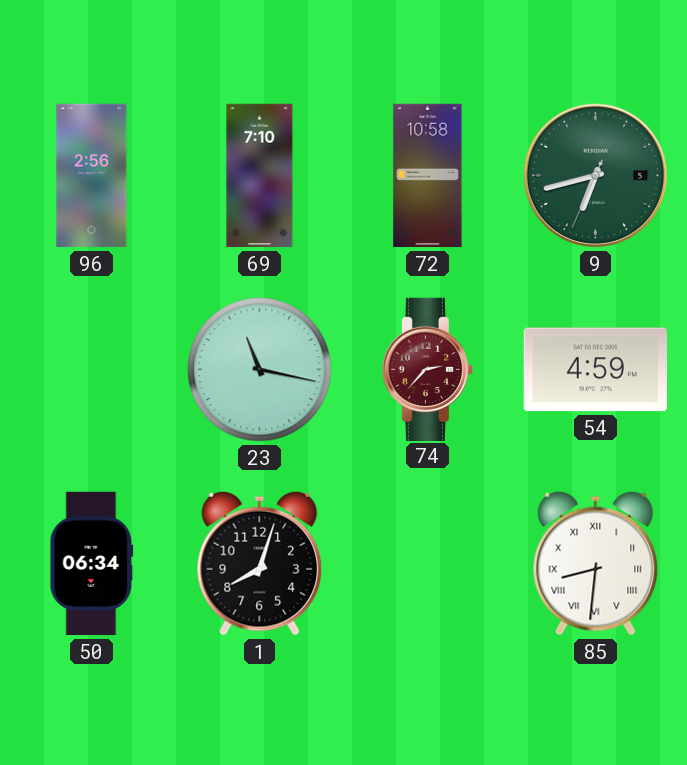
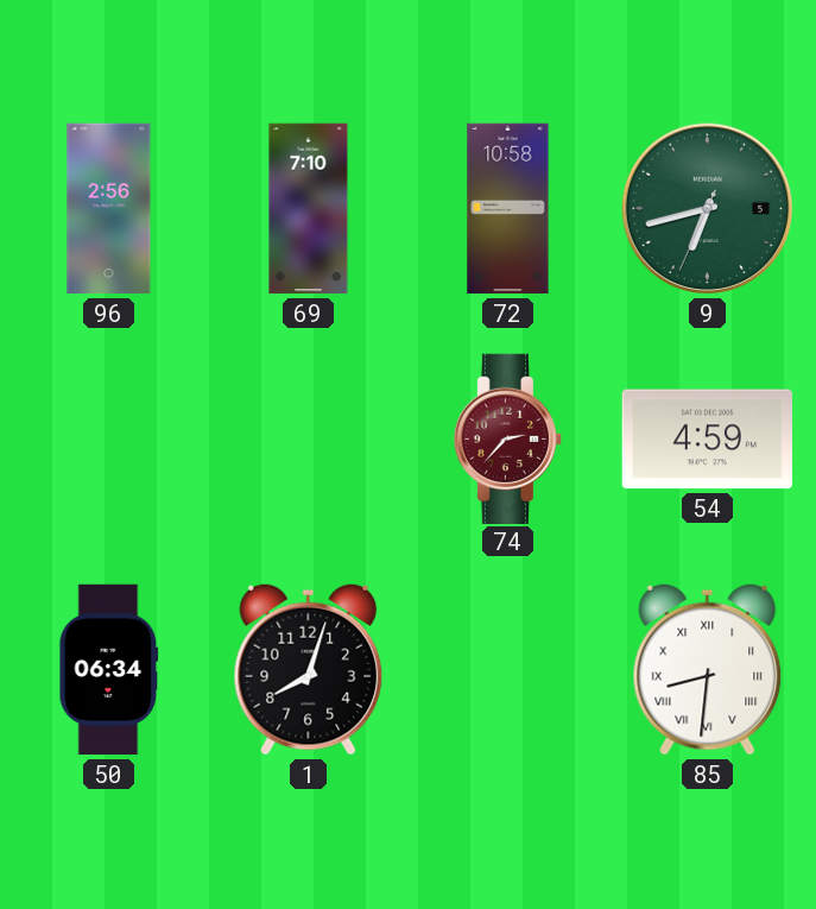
23: 11:17 -> none (260, 370)
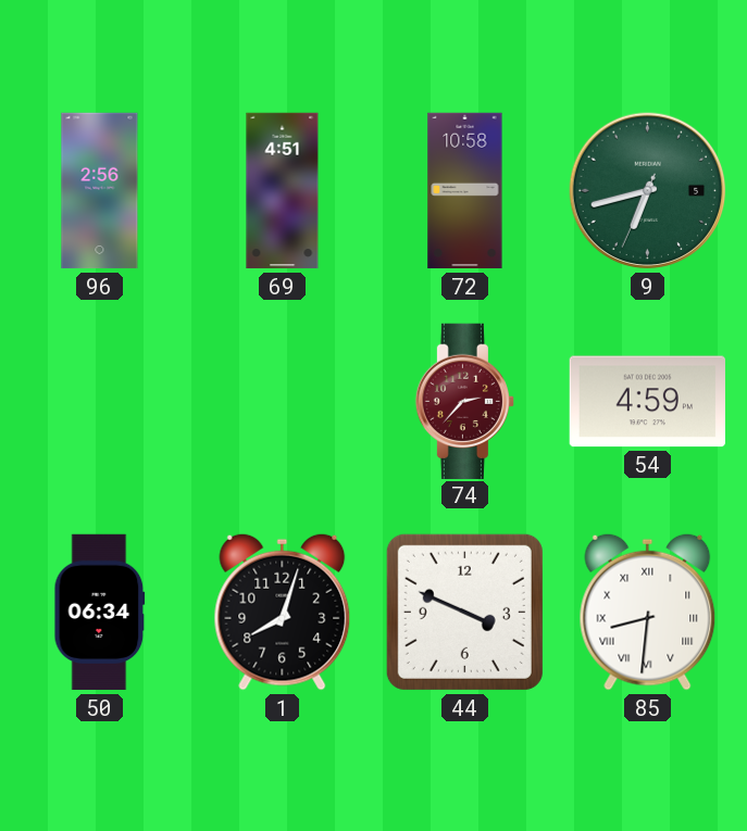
69: 7:10 -> 4:51 (283, 191)
44: none -> 3:49 (464, 612)
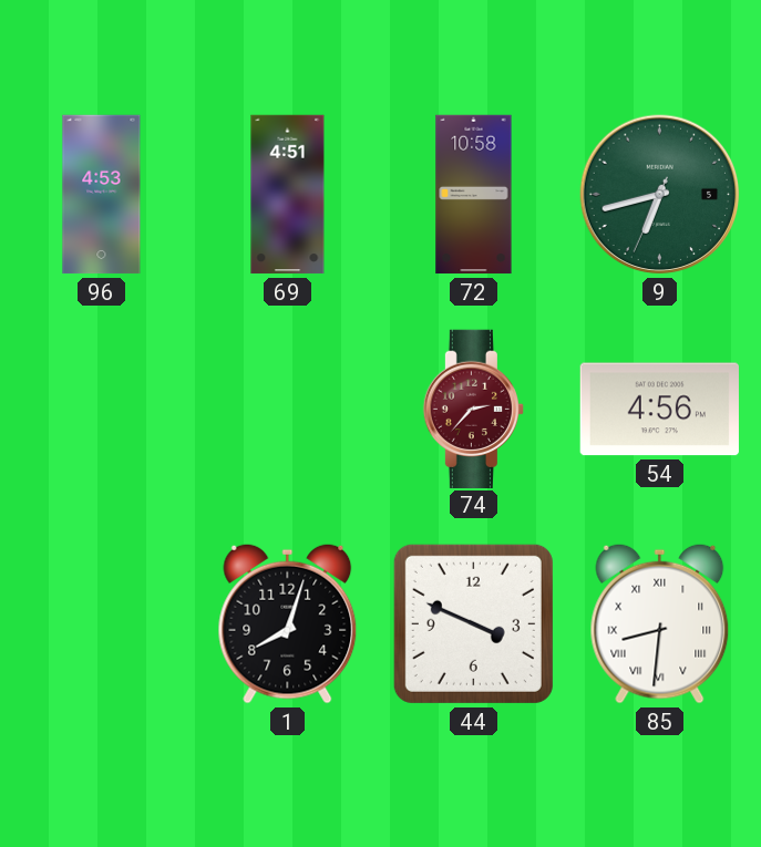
96: 2:56 -> 4:53 (102, 195)
54: 4:59 -> 4:56 (659, 410)
50: 06:34 -> none (100, 613)
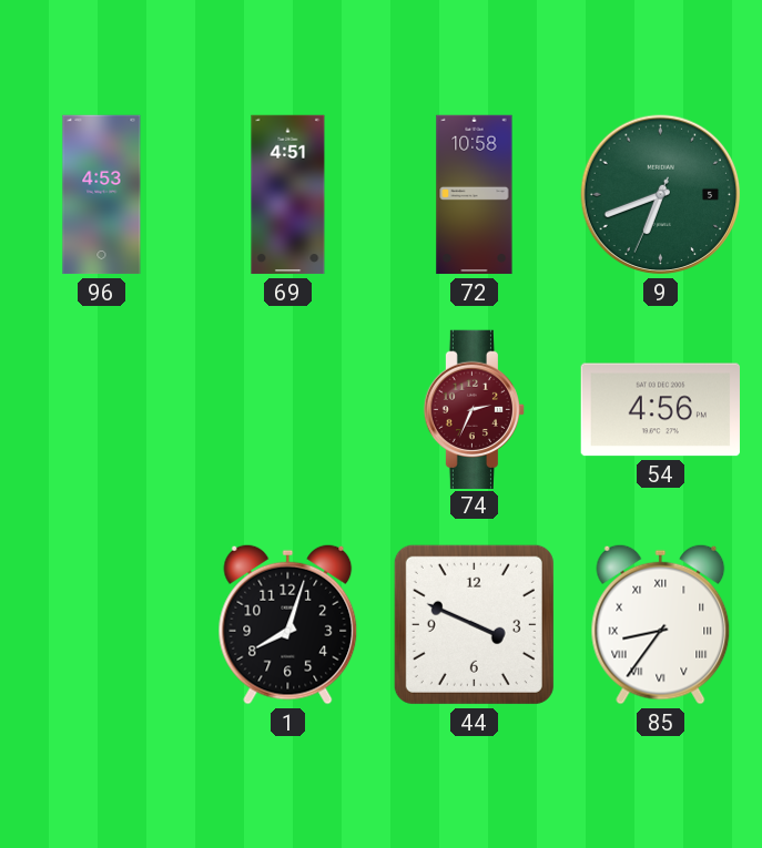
9: 6:42 -> 6:41 (661, 195)
74: 2:37 -> 2:34 (474, 409)
85: 8:31 -> 8:36 (661, 624)
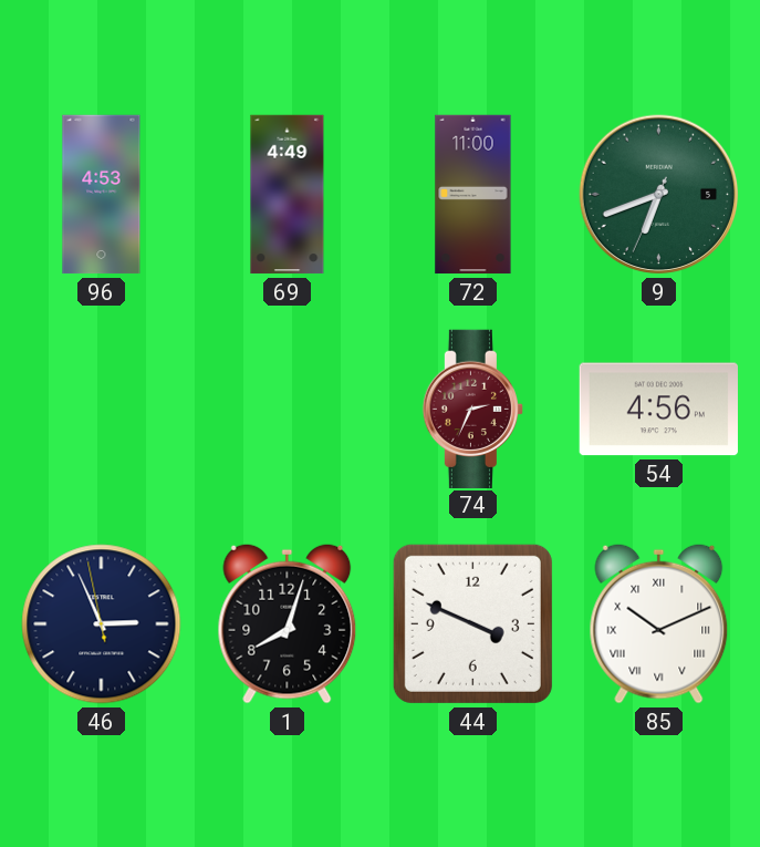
69: 4:51 -> 4:49 (288, 195)
72: 10:58 -> 11:00 (473, 195)
46: none -> 2:55 (102, 624)
85: 8:36 -> 10:11 (659, 623)
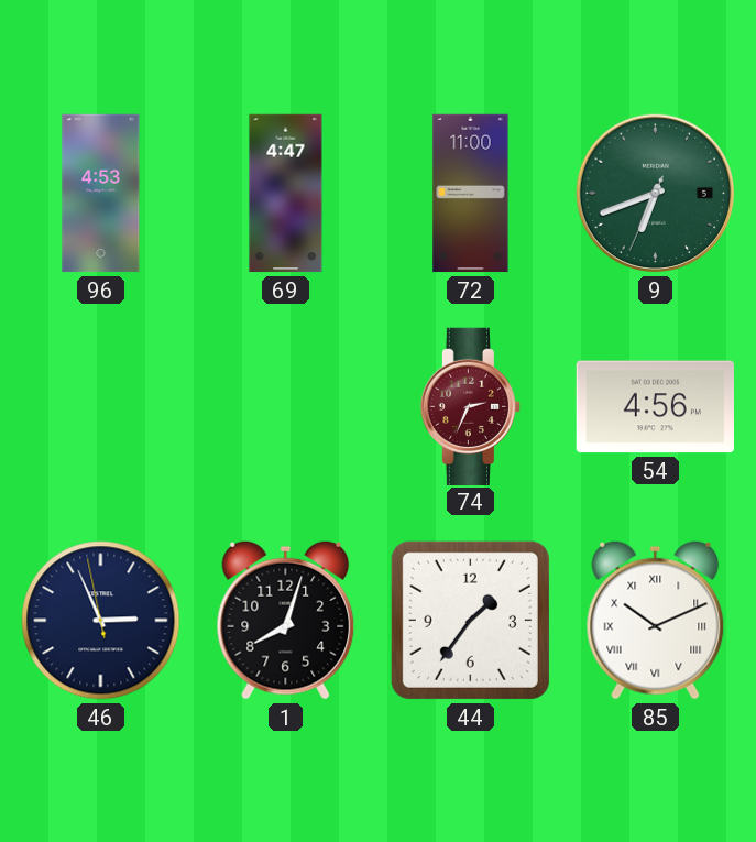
69: 4:49 -> 4:47 (286, 194)
44: 3:49 -> 1:36 (470, 620)
